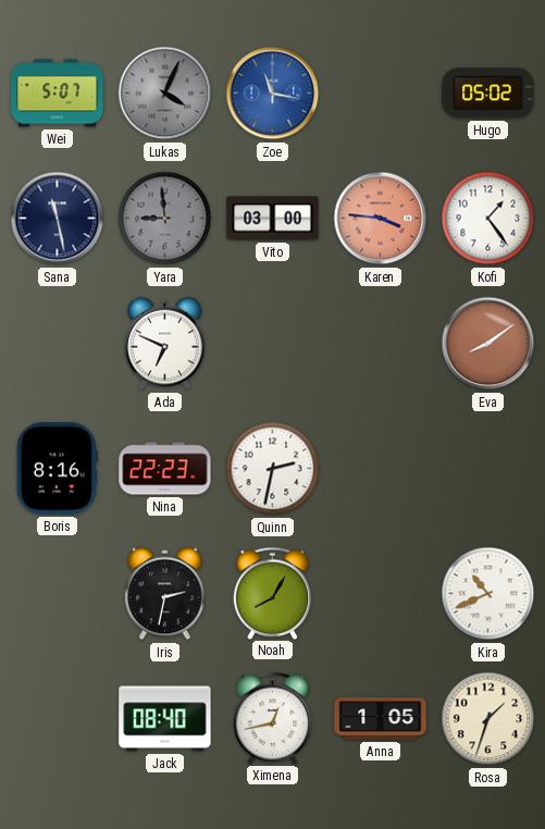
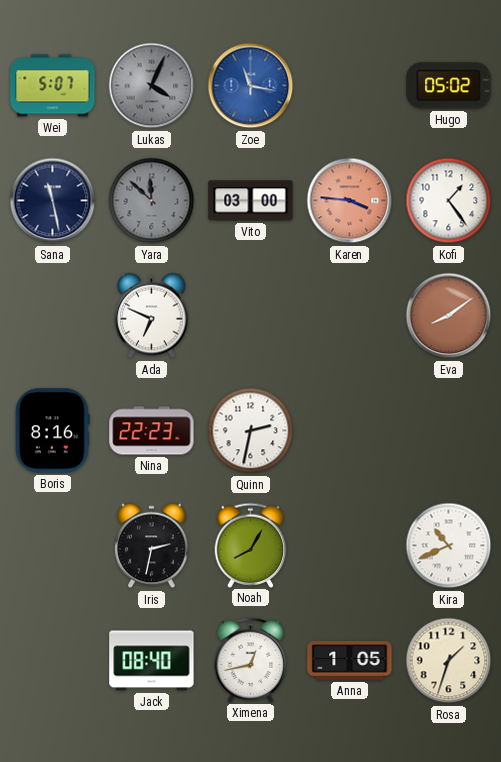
Yara: 8:59 -> 11:52 (152, 201)
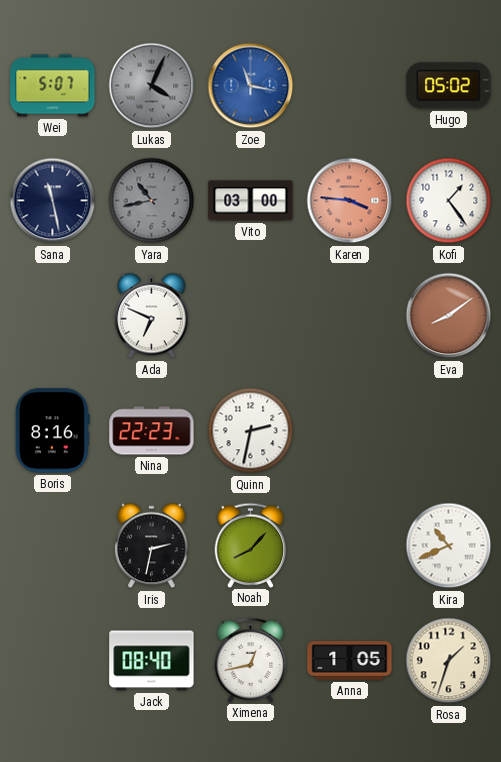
Yara: 11:52 -> 10:43 (152, 201)
Noah: 8:05 -> 8:07 (251, 545)
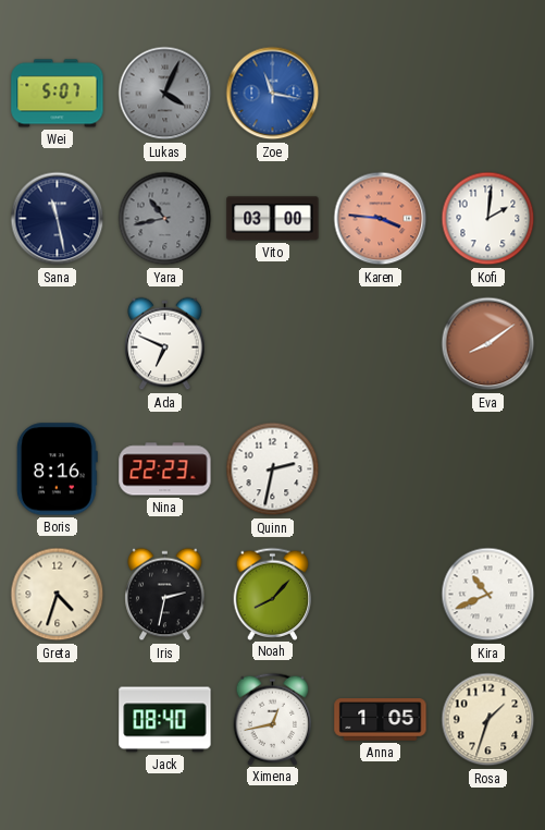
Hugo: 05:02 -> none (449, 86)
Kofi: 1:24 -> 2:01 (488, 219)
Greta: none -> 4:33 (58, 595)
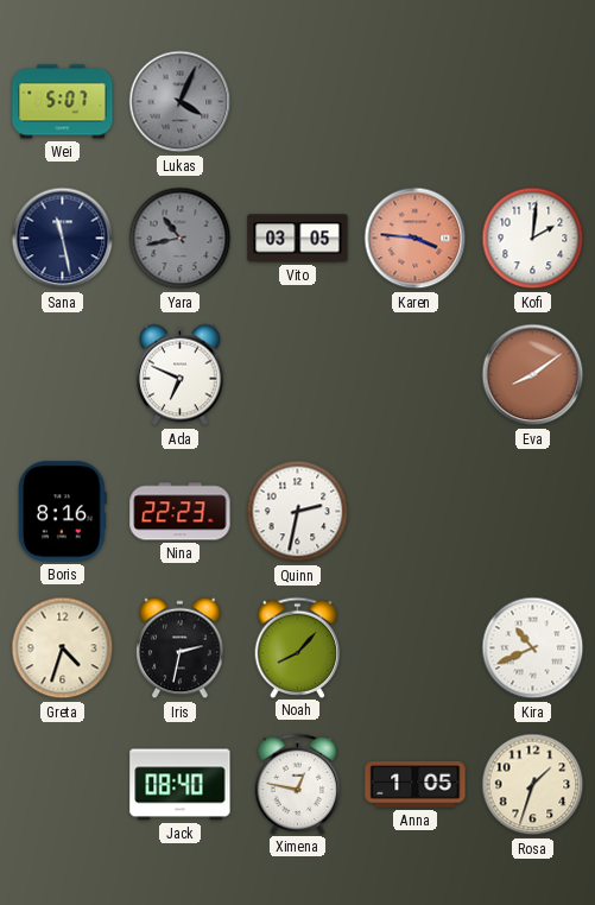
Zoe: 11:17 -> none (273, 94)
Vito: 03:00 -> 03:05 (298, 239)
Ximena: 12:43 -> 12:47 (298, 784)
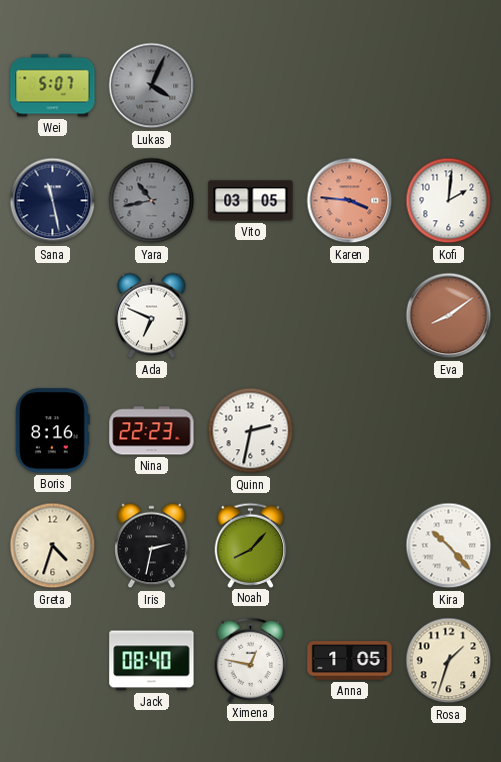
Kira: 10:41 -> 10:23 (449, 546)
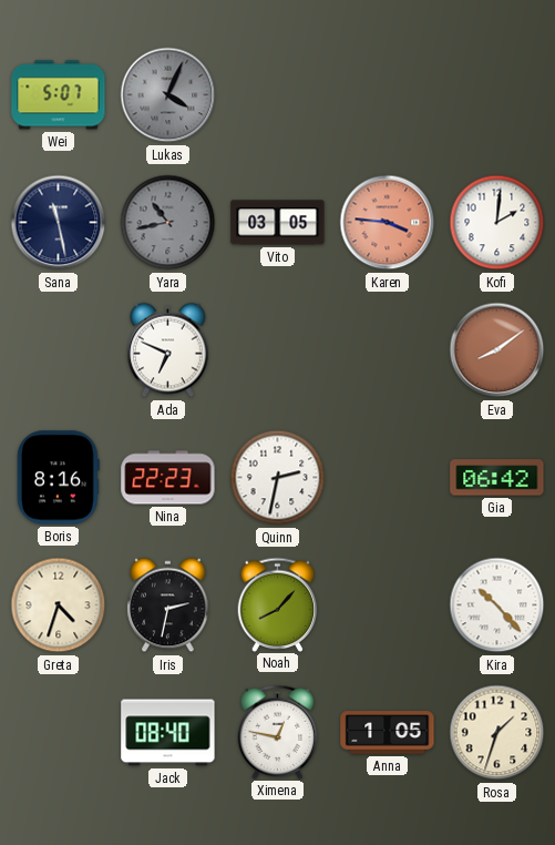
Gia: none -> 06:42 (497, 478)
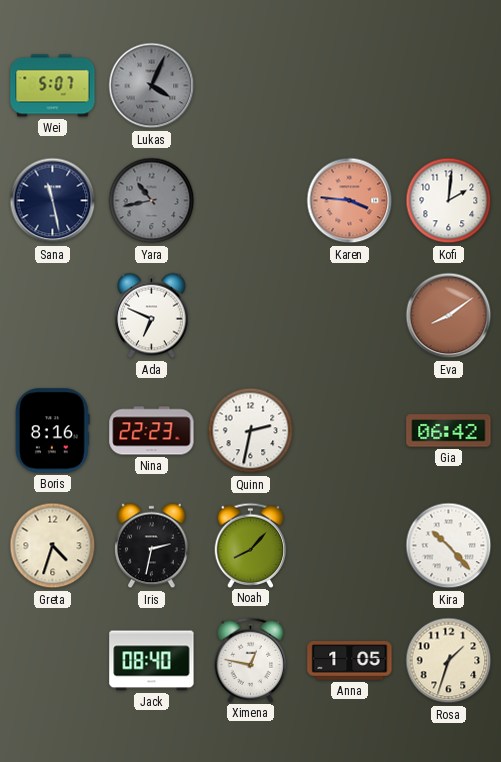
Vito: 03:05 -> none (278, 223)
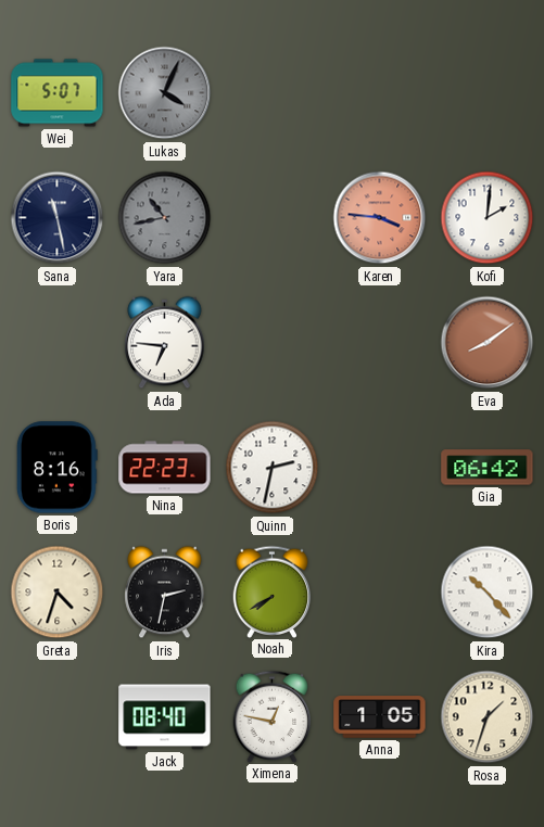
Ada: 6:49 -> 6:46 (165, 343)
Noah: 8:07 -> 7:40 (273, 591)
